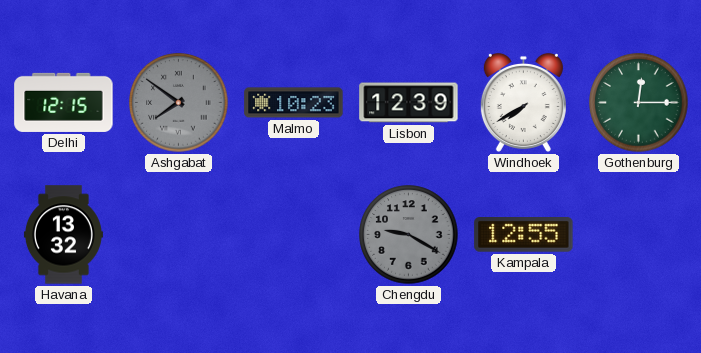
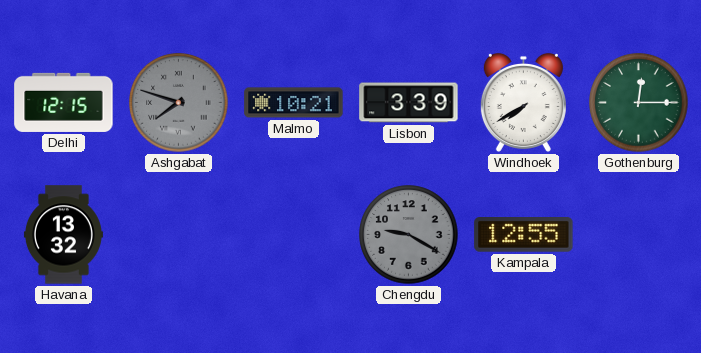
Ashgabat: 7:51 -> 7:48 (179, 103)
Malmo: 10:23 -> 10:21 (294, 103)
Lisbon: 12:39 -> 3:39 (409, 103)
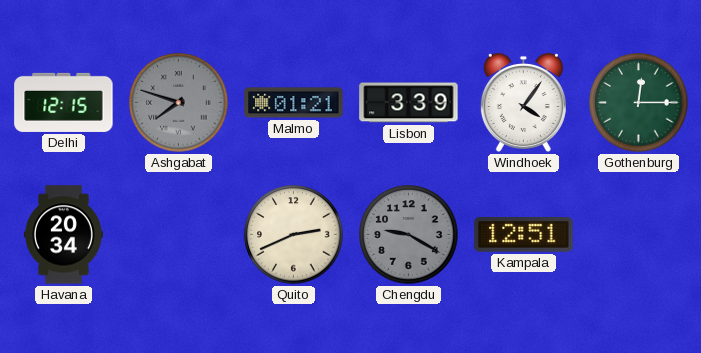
Malmo: 10:21 -> 01:21 (294, 103)
Windhoek: 7:40 -> 4:06 (523, 102)
Havana: 13:32 -> 20:34 (63, 235)
Quito: none -> 2:41 (294, 235)
Kampala: 12:55 -> 12:51 (524, 235)
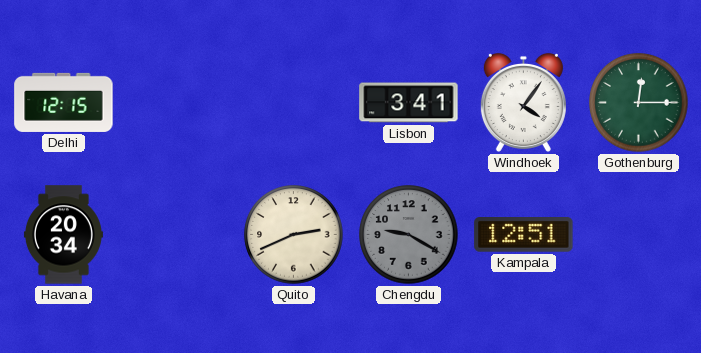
Ashgabat: 7:48 -> none (179, 103)
Malmo: 01:21 -> none (294, 103)
Lisbon: 3:39 -> 3:41 (409, 103)
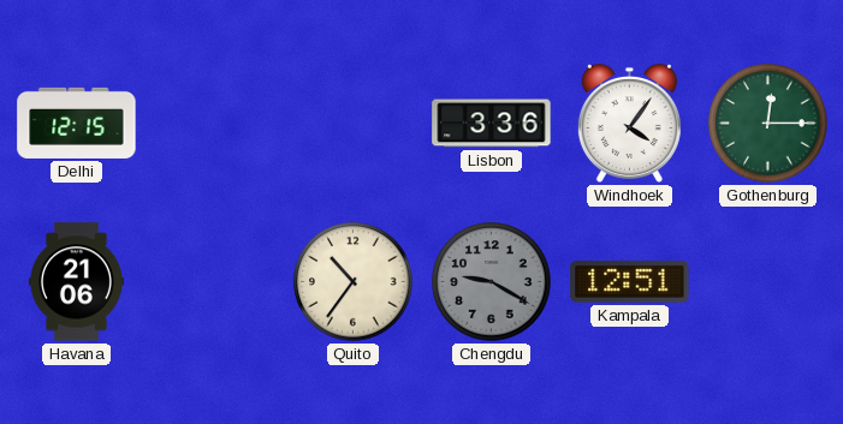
Lisbon: 3:41 -> 3:36 (492, 124)
Havana: 20:34 -> 21:06 (76, 282)
Quito: 2:41 -> 10:36 (354, 282)
